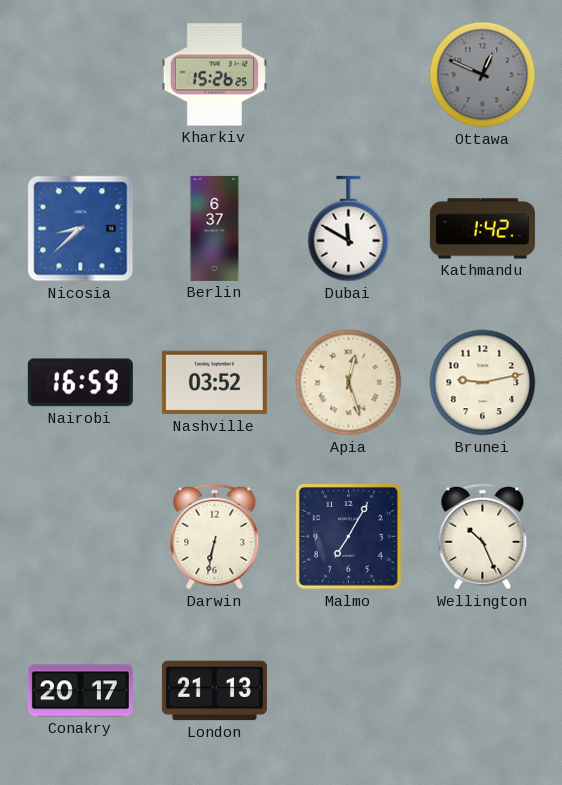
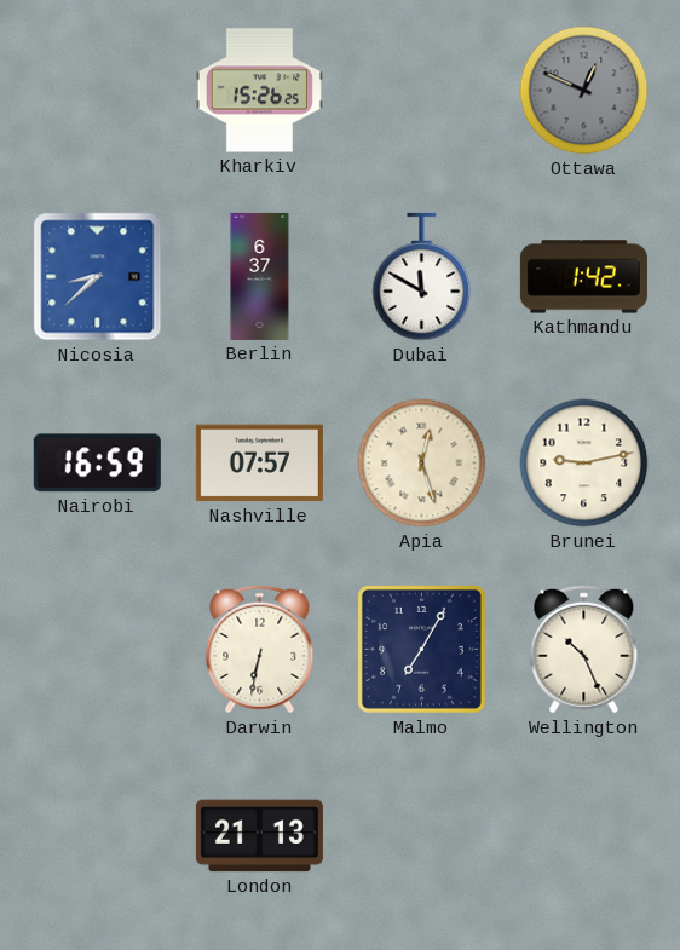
Nashville: 03:52 -> 07:57 (259, 464)
Conakry: 20:17 -> none (80, 691)
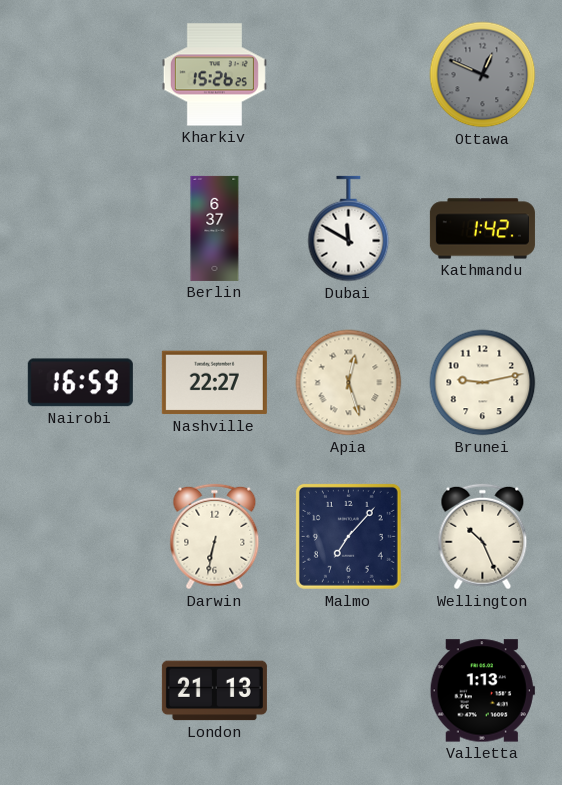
Nicosia: 8:38 -> none (98, 277)
Nashville: 07:57 -> 22:27 (214, 383)
Malmo: 7:05 -> 7:07 (348, 536)
Valletta: none -> 1:13 (482, 691)
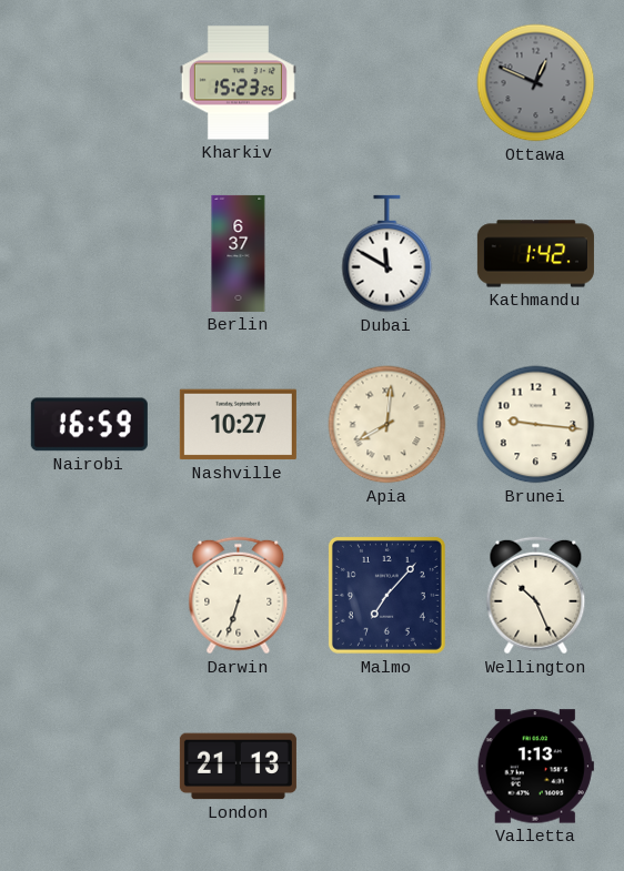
Kharkiv: 15:26 -> 15:23 (238, 83)
Nashville: 22:27 -> 10:27 (238, 425)
Apia: 12:27 -> 8:01 (388, 425)
Brunei: 9:13 -> 9:16 (536, 425)
Darwin: 6:32 -> 6:33 (239, 596)
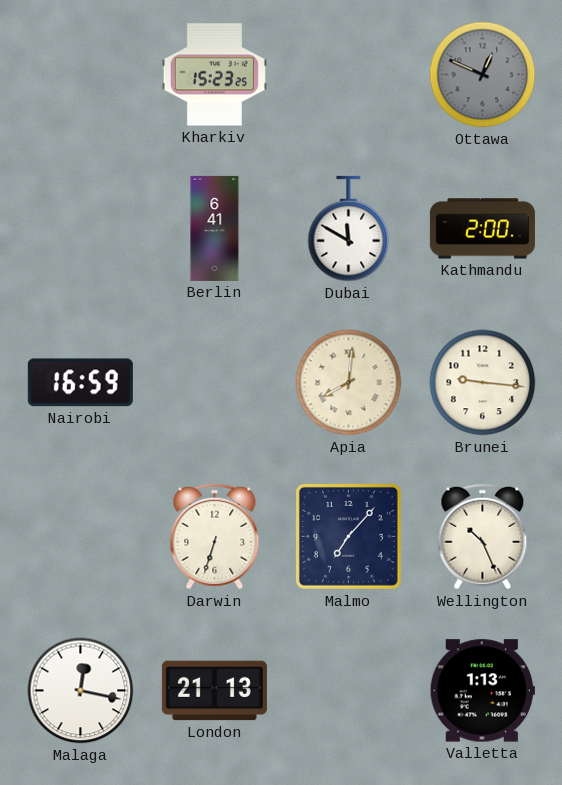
Berlin: 6:37 -> 6:41 (215, 228)
Kathmandu: 1:42 -> 2:00 (482, 229)
Nashville: 10:27 -> none (238, 425)
Malaga: none -> 12:17 (81, 691)
